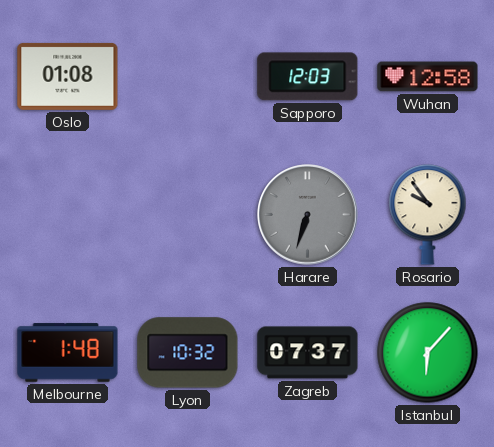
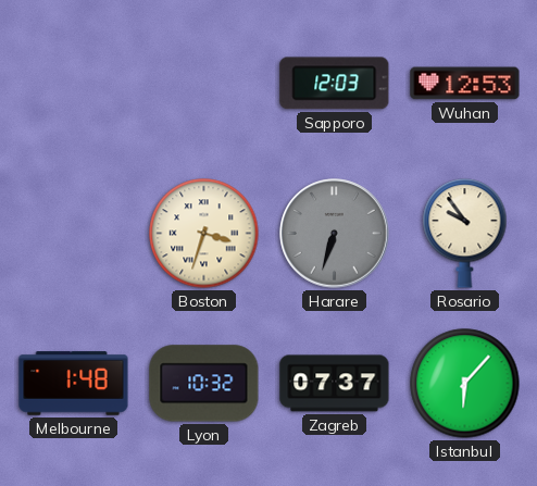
Oslo: 01:08 -> none (68, 76)
Wuhan: 12:58 -> 12:53 (465, 84)
Boston: none -> 3:33 (204, 234)
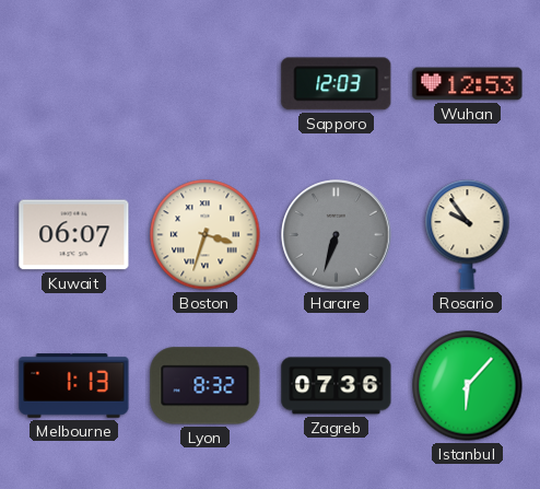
Kuwait: none -> 06:07 (74, 235)
Melbourne: 1:48 -> 1:13 (74, 386)
Lyon: 10:32 -> 8:32 (206, 386)
Zagreb: 07:37 -> 07:36 (337, 386)
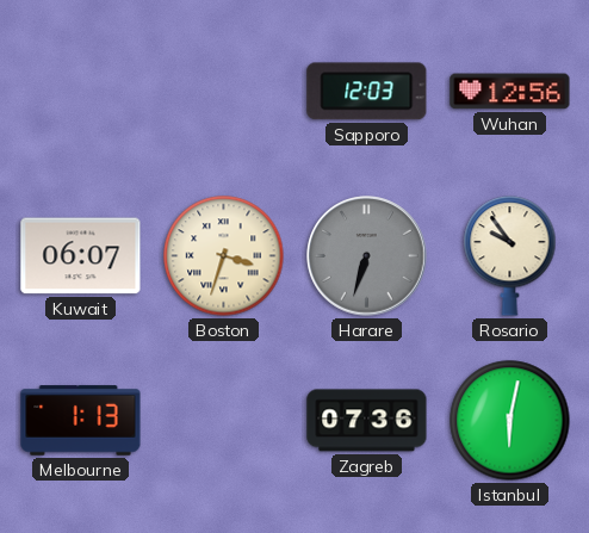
Wuhan: 12:53 -> 12:56 (510, 92)
Lyon: 8:32 -> none (206, 386)
Istanbul: 6:07 -> 6:02 (510, 421)
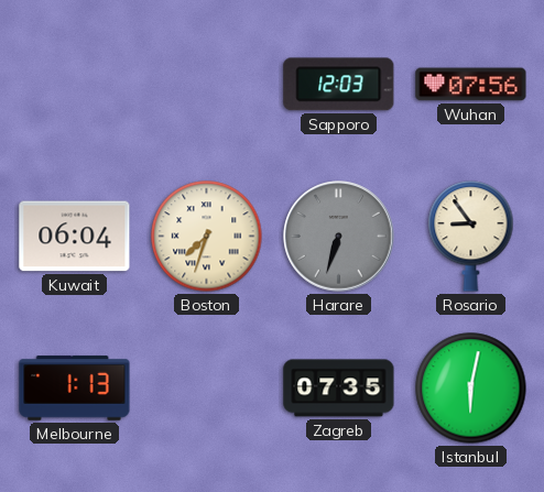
Wuhan: 12:56 -> 07:56 (471, 85)
Kuwait: 06:07 -> 06:04 (75, 237)
Boston: 3:33 -> 7:33 (207, 237)
Rosario: 9:54 -> 8:54 (471, 237)
Zagreb: 07:36 -> 07:35 (339, 389)
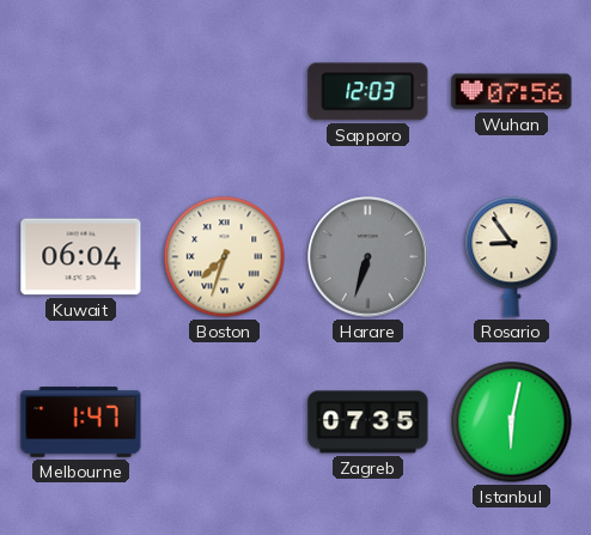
Melbourne: 1:13 -> 1:47 (81, 422)
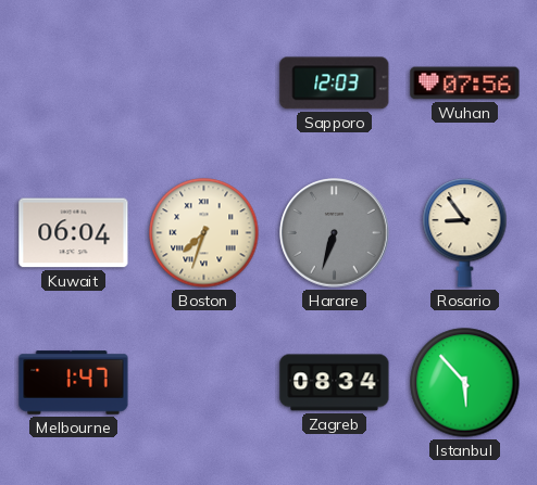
Zagreb: 07:35 -> 08:34 (335, 383)
Istanbul: 6:02 -> 5:53 (465, 383)
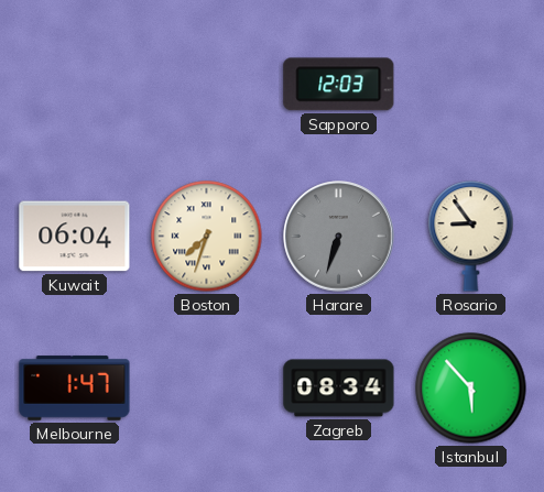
Wuhan: 07:56 -> none (465, 84)
